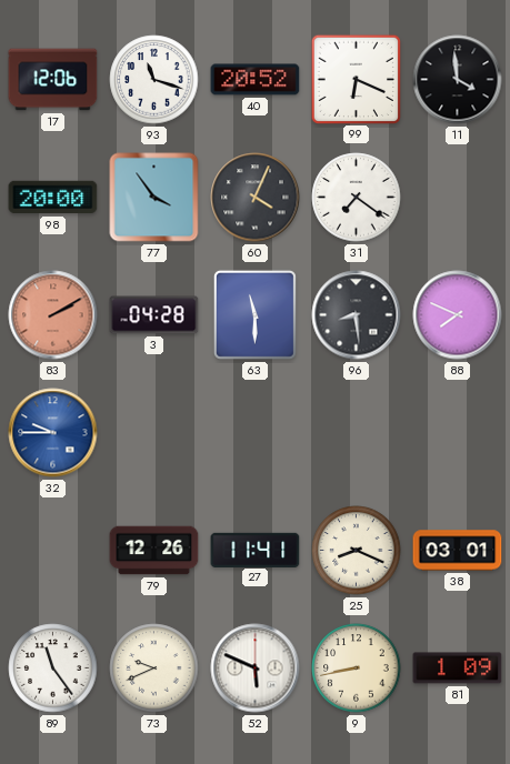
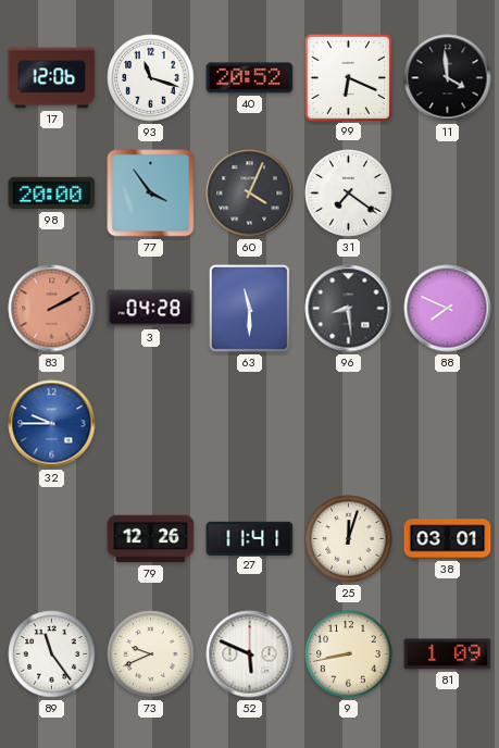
25: 8:19 -> 12:03 (349, 539)
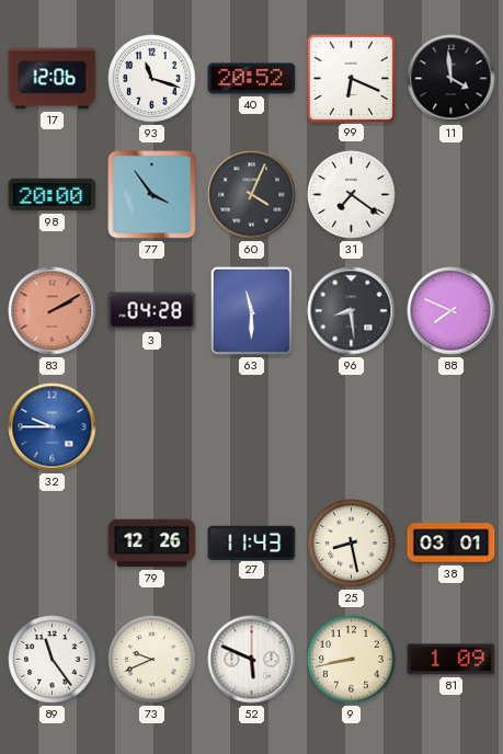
27: 11:41 -> 11:43 (252, 542)
25: 12:03 -> 8:28 (352, 544)
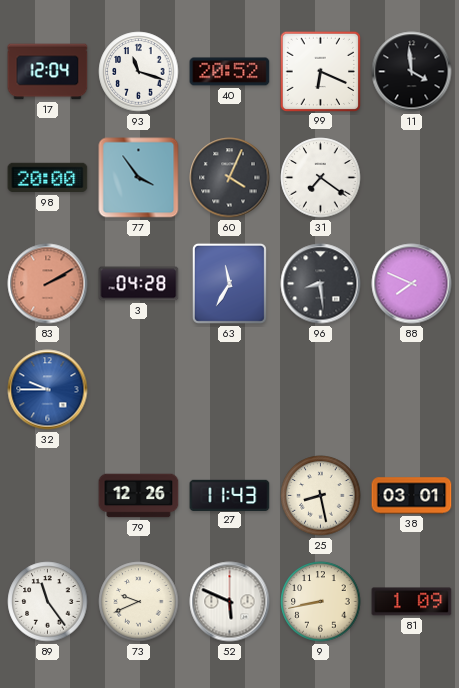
17: 12:06 -> 12:04 (48, 72)
63: 11:30 -> 11:35 (229, 283)
